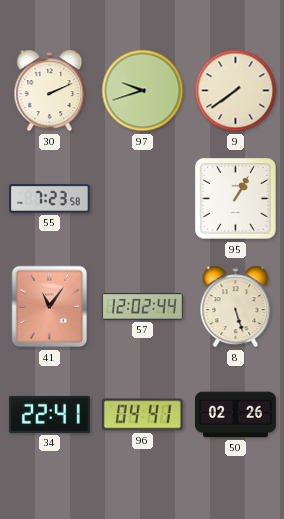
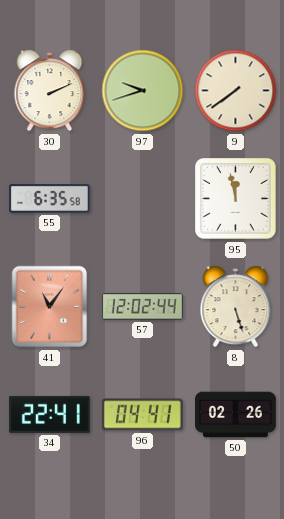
55: 7:23 -> 6:35 (50, 199)
95: 1:05 -> 11:58 (236, 199)
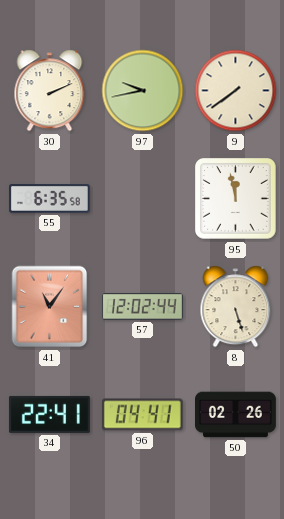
97: 9:42 -> 9:43 (143, 91)
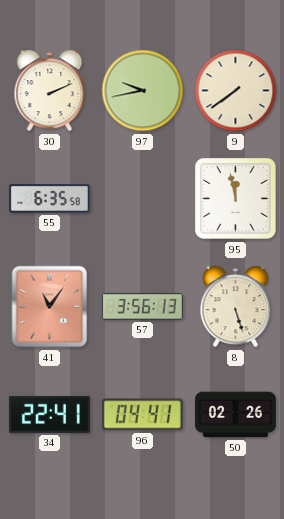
57: 12:02 -> 3:56 (142, 307)
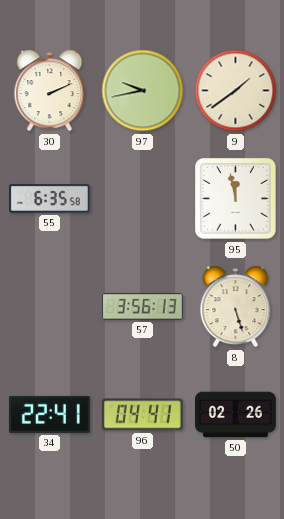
9: 7:39 -> 1:39 (236, 91)
41: 11:06 -> none (50, 307)
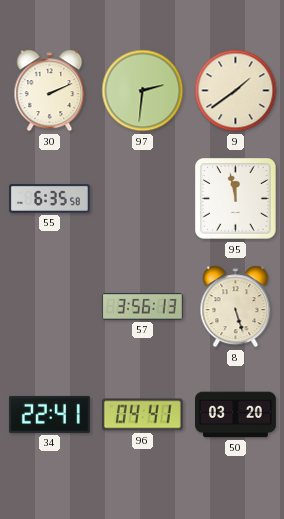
97: 9:43 -> 2:31 (143, 91)
50: 02:26 -> 03:20 (236, 415)
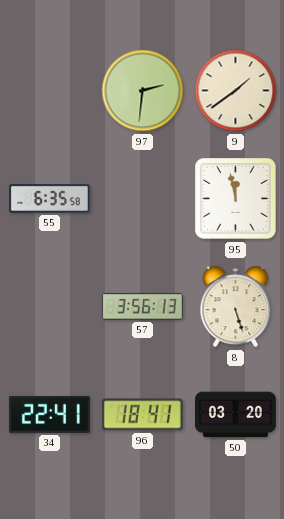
30: 2:11 -> none (50, 91)
96: 04:41 -> 18:41 (142, 415)
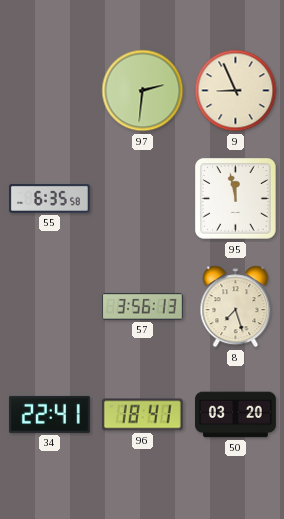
9: 1:39 -> 8:56 (236, 91)
8: 5:27 -> 7:27 (236, 307)
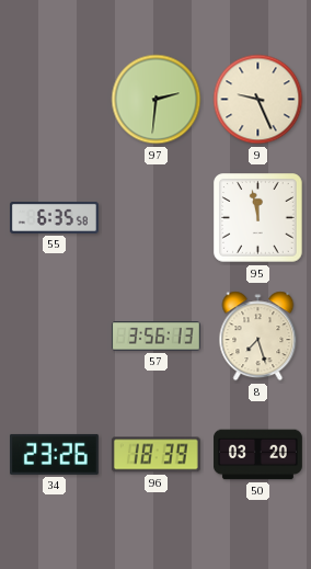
9: 8:56 -> 9:26 (258, 100)
34: 22:41 -> 23:26 (54, 454)
96: 18:41 -> 18:39 (155, 455)
